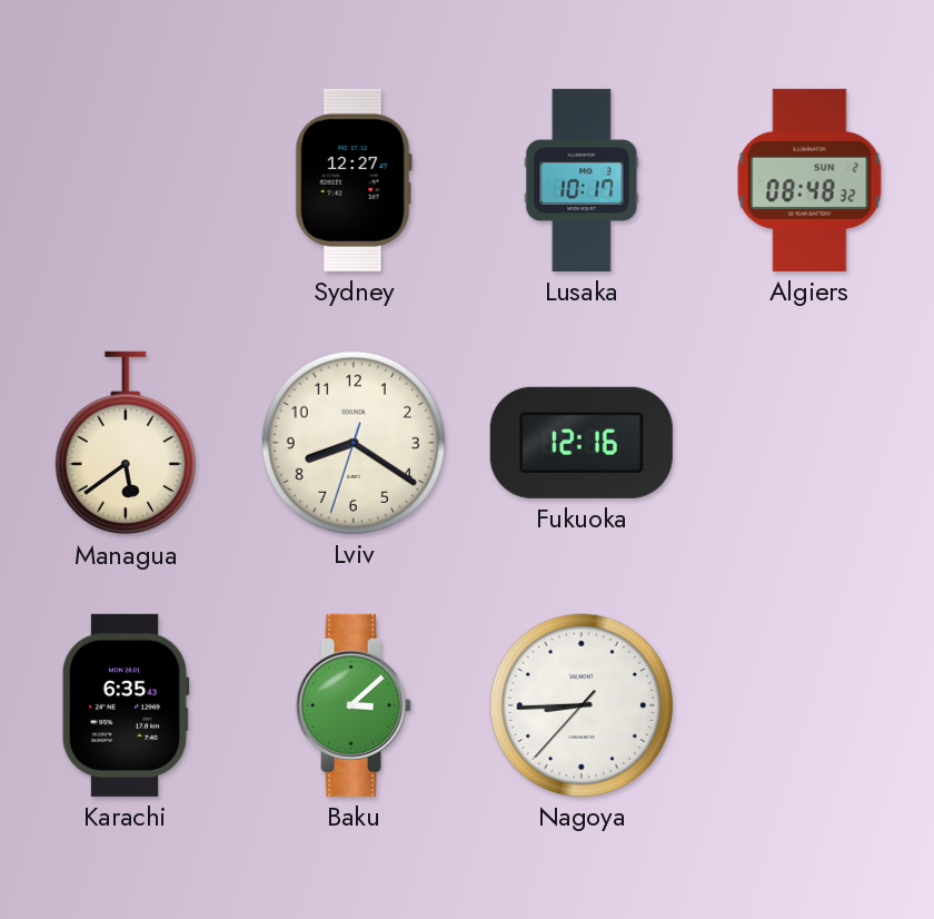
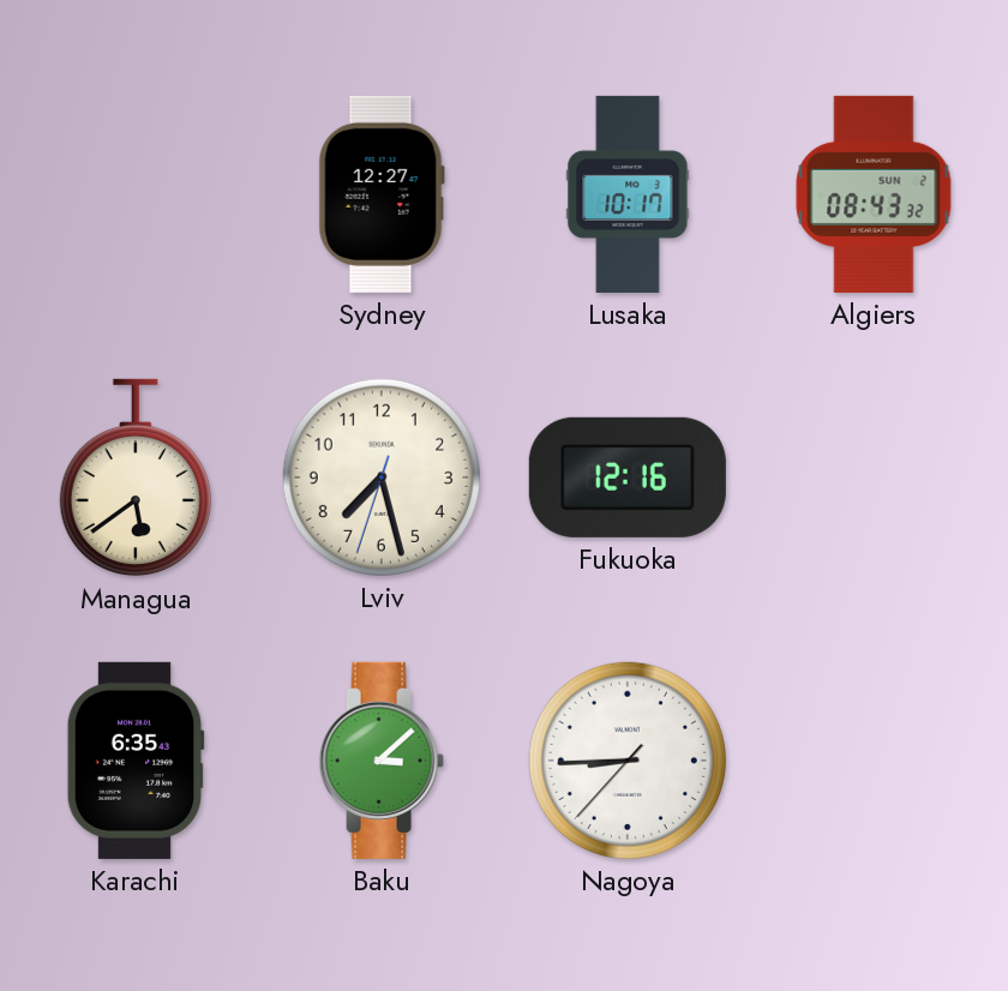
Algiers: 08:48 -> 08:43 (874, 194)
Lviv: 8:20 -> 7:27 (382, 478)
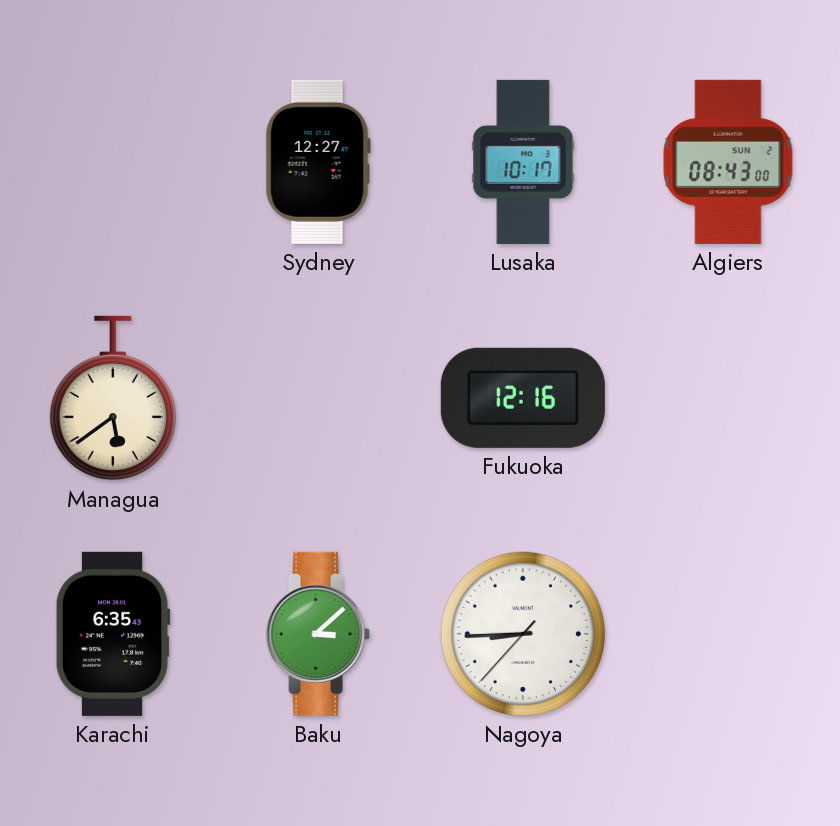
Algiers: 08:43:32 -> 08:43:00 (728, 162)
Lviv: 7:27 -> none (382, 478)
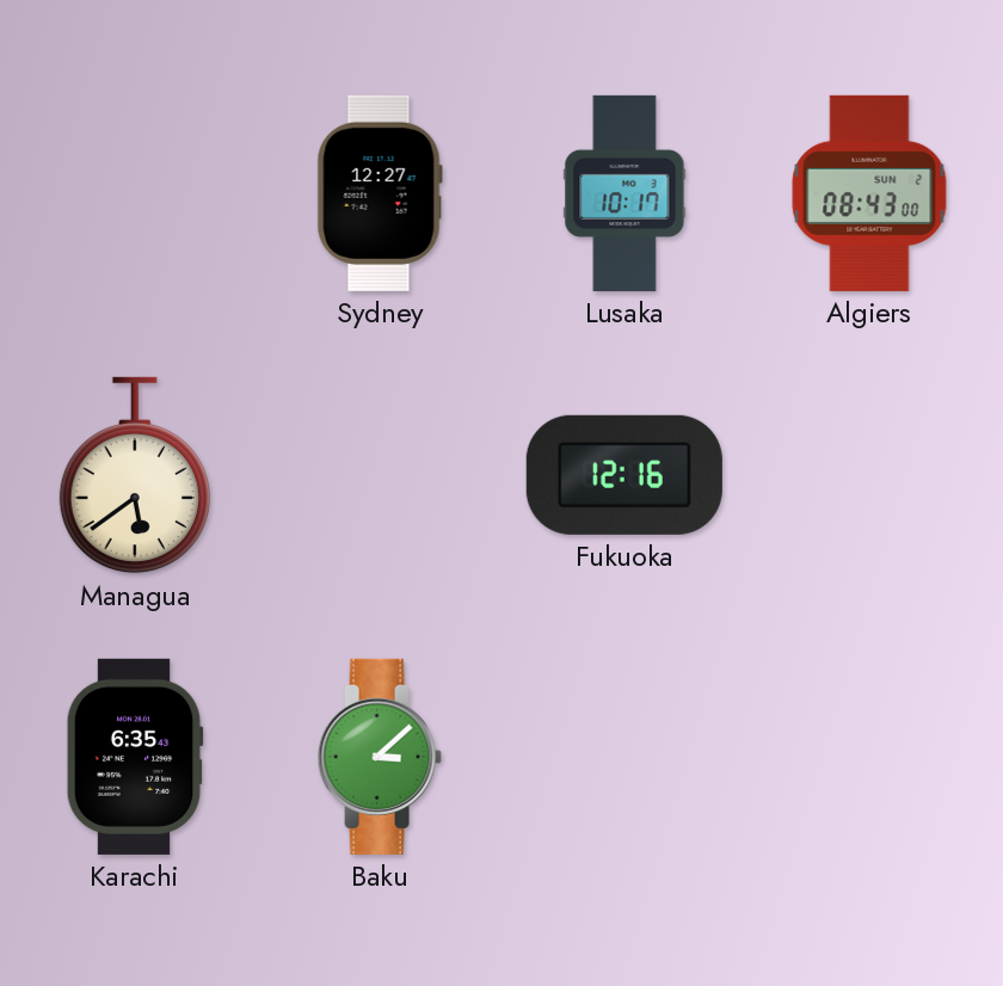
Nagoya: 8:44 -> none (523, 634)
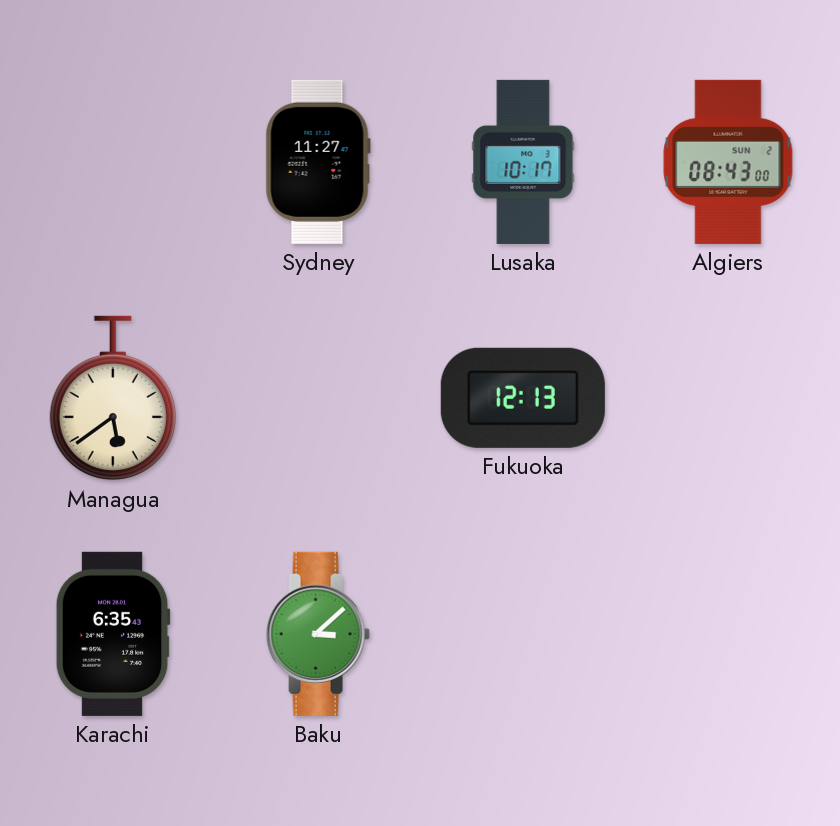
Sydney: 12:27 -> 11:27 (318, 162)
Fukuoka: 12:16 -> 12:13 (523, 398)
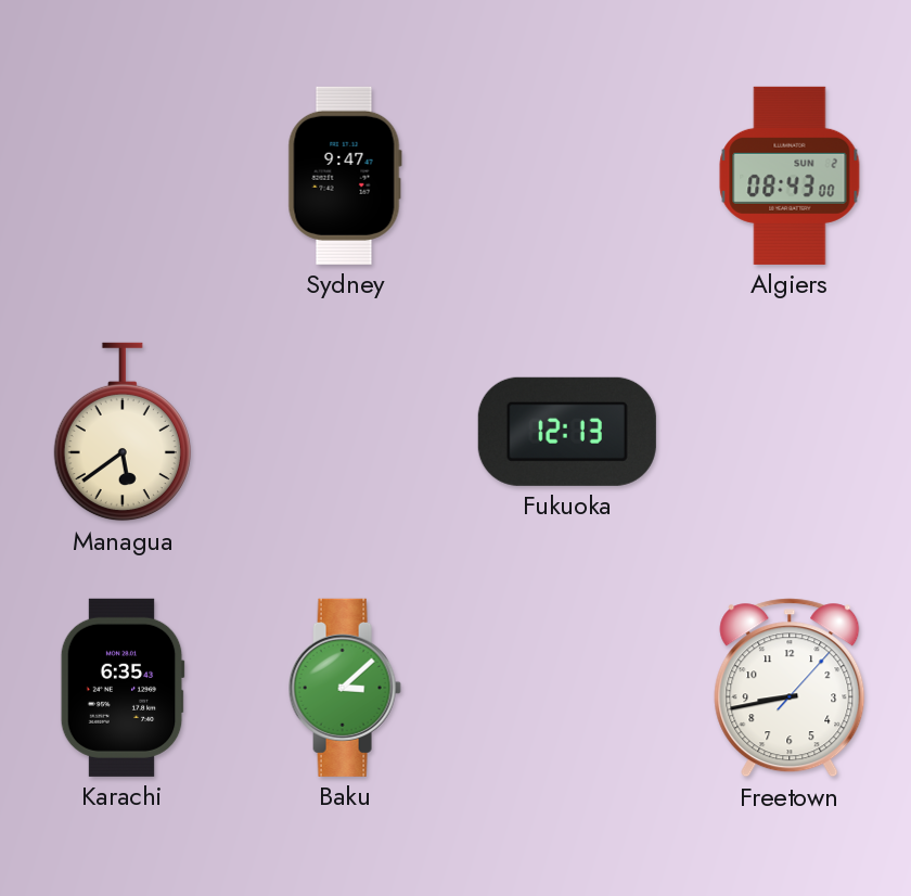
Sydney: 11:27 -> 9:47 (345, 176)
Lusaka: 10:17 -> none (523, 162)
Freetown: none -> 8:43 (790, 688)
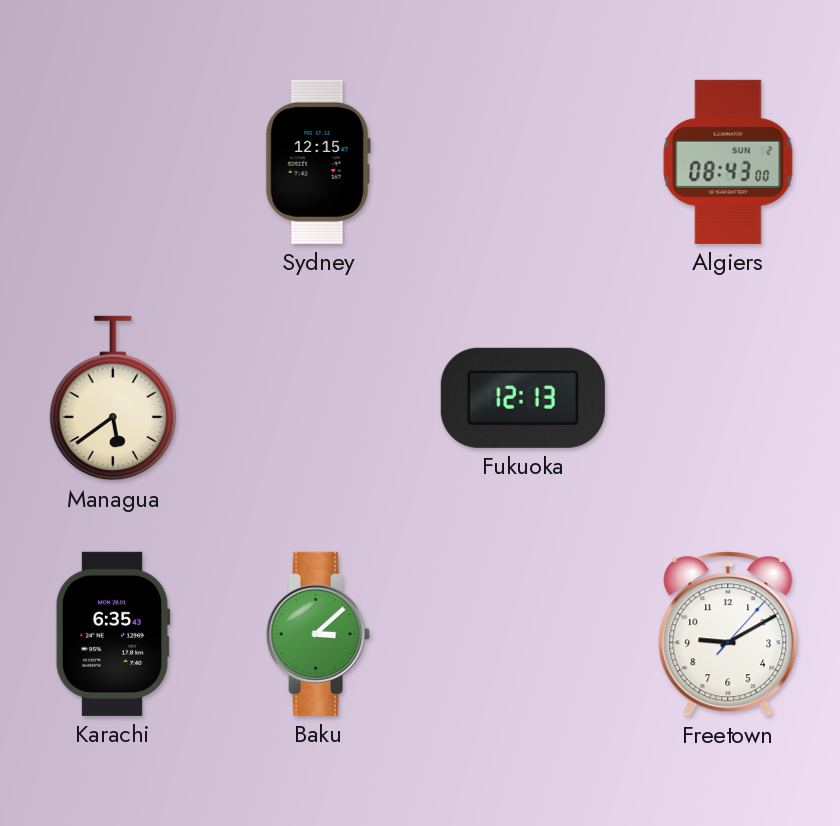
Sydney: 9:47 -> 12:15 (318, 162)
Freetown: 8:43 -> 9:10 (728, 634)
